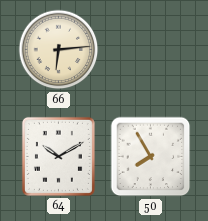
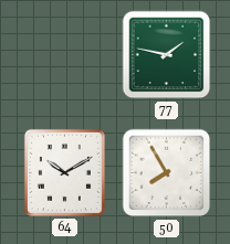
66: 6:14 -> none (59, 50)
77: none -> 1:47 (167, 55)
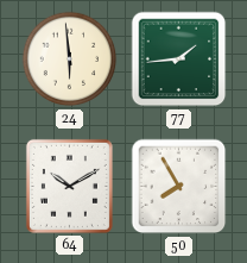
24: none -> 5:59 (70, 60)
77: 1:47 -> 1:44 (179, 60)
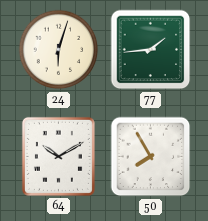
24: 5:59 -> 6:03 (59, 50)
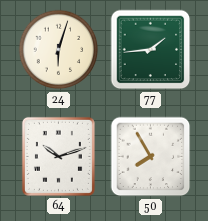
64: 10:10 -> 10:12 (58, 156)
